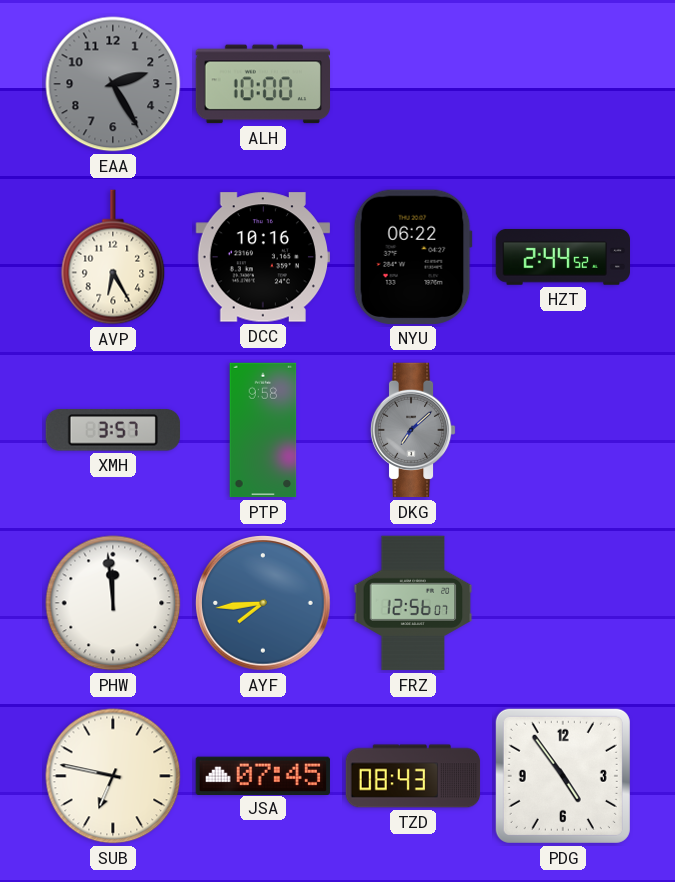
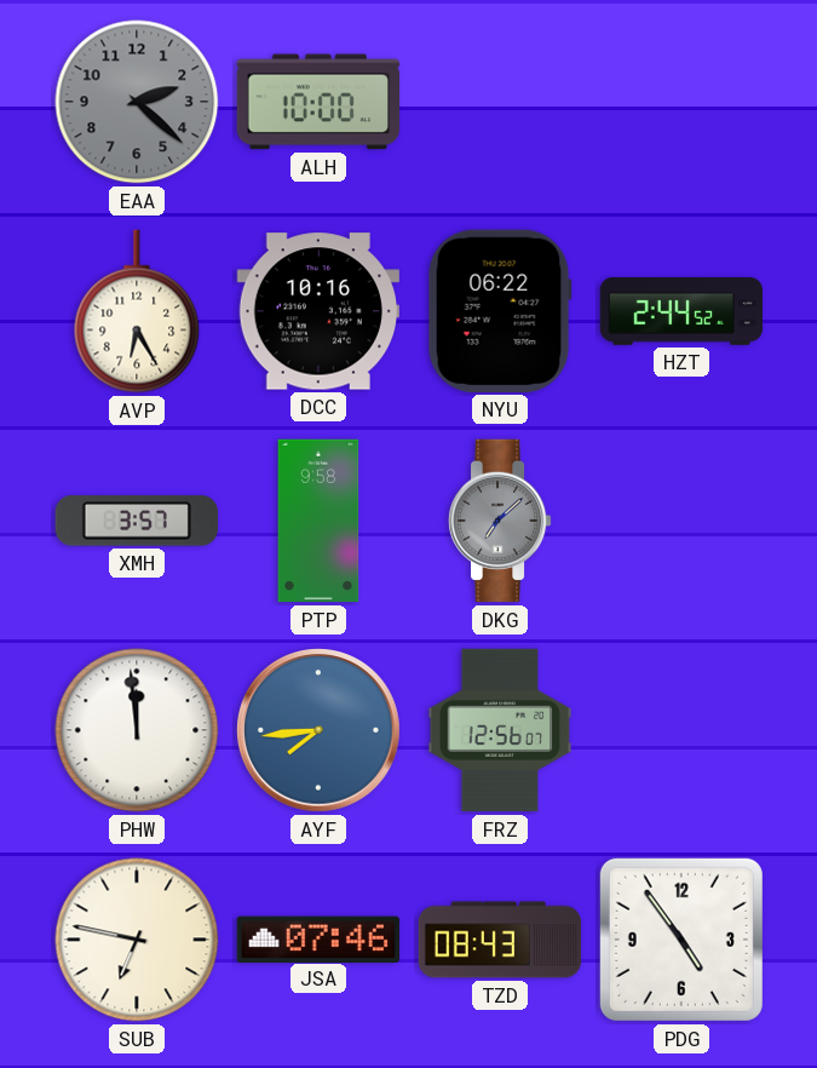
EAA: 2:25 -> 2:22 (137, 102)
JSA: 07:45 -> 07:46 (318, 938)
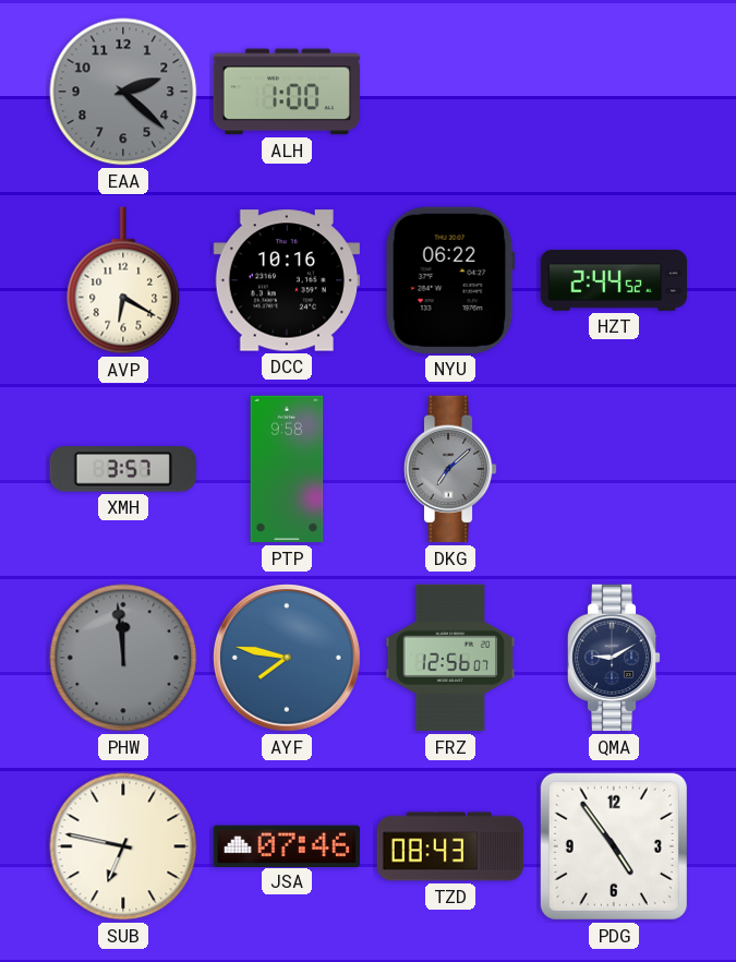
ALH: 10:00 -> 1:00 (286, 92)
AVP: 6:25 -> 6:20 (123, 280)
PHW dial: white -> grey (123, 658)
AYF: 7:44 -> 7:47 (288, 659)
QMA: none -> 9:10 (614, 658)
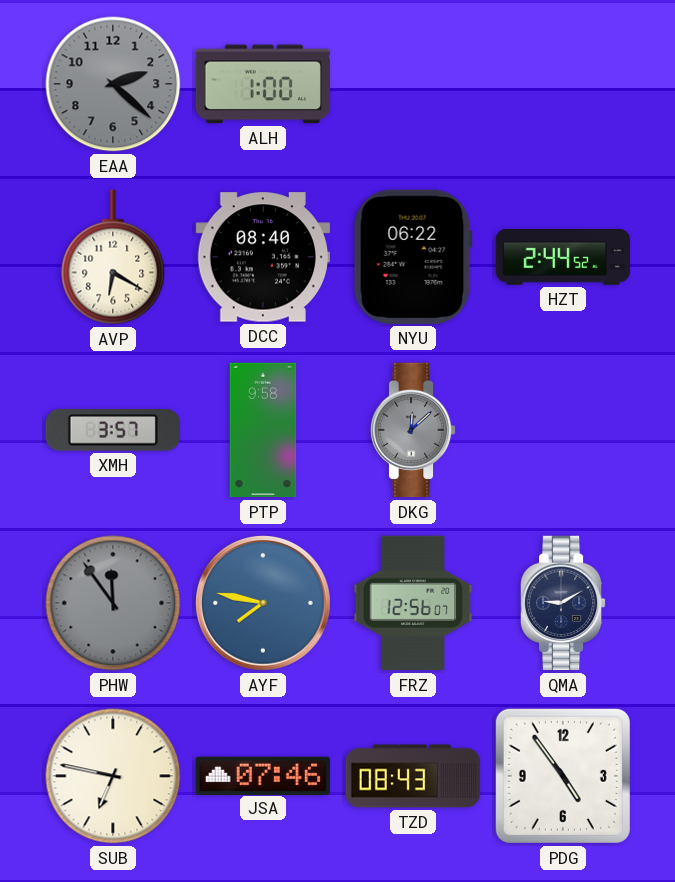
DCC: 10:16 -> 08:40 (262, 257)
DKG: 7:08 -> 12:08 (413, 430)
PHW: 11:59 -> 11:54 (113, 603)
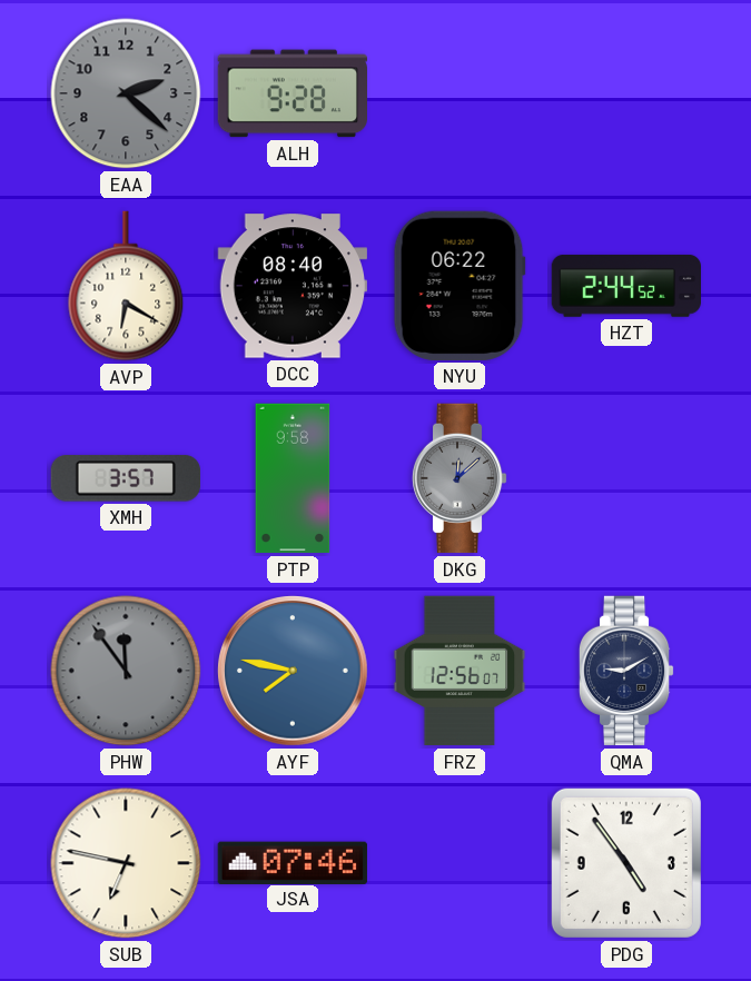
ALH: 1:00 -> 9:28 (291, 93)
TZD: 08:43 -> none (413, 776)
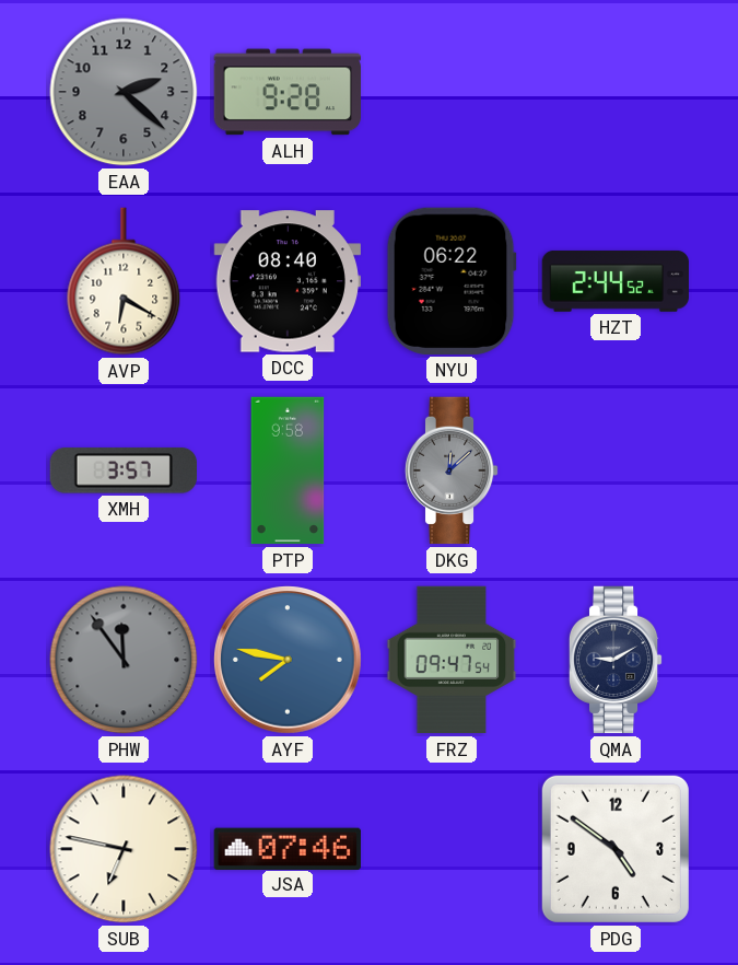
FRZ: 12:56 -> 09:47 (452, 660)
PDG: 4:54 -> 4:51 (616, 849)
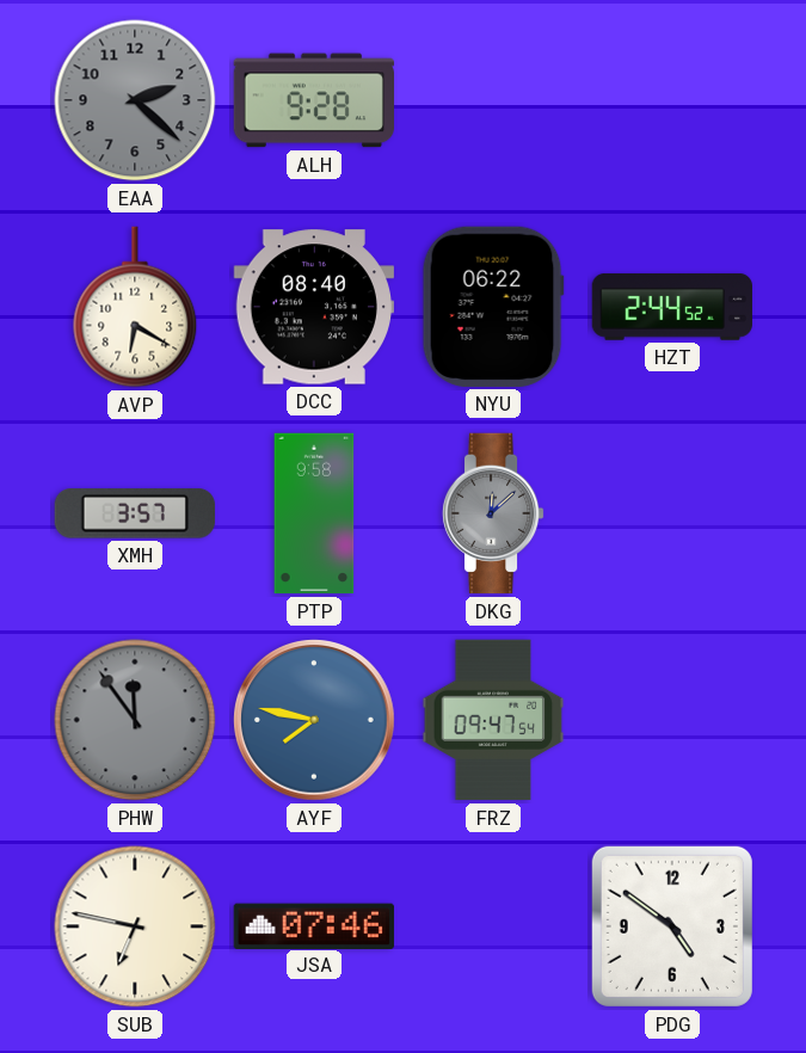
QMA: 9:10 -> none (616, 660)
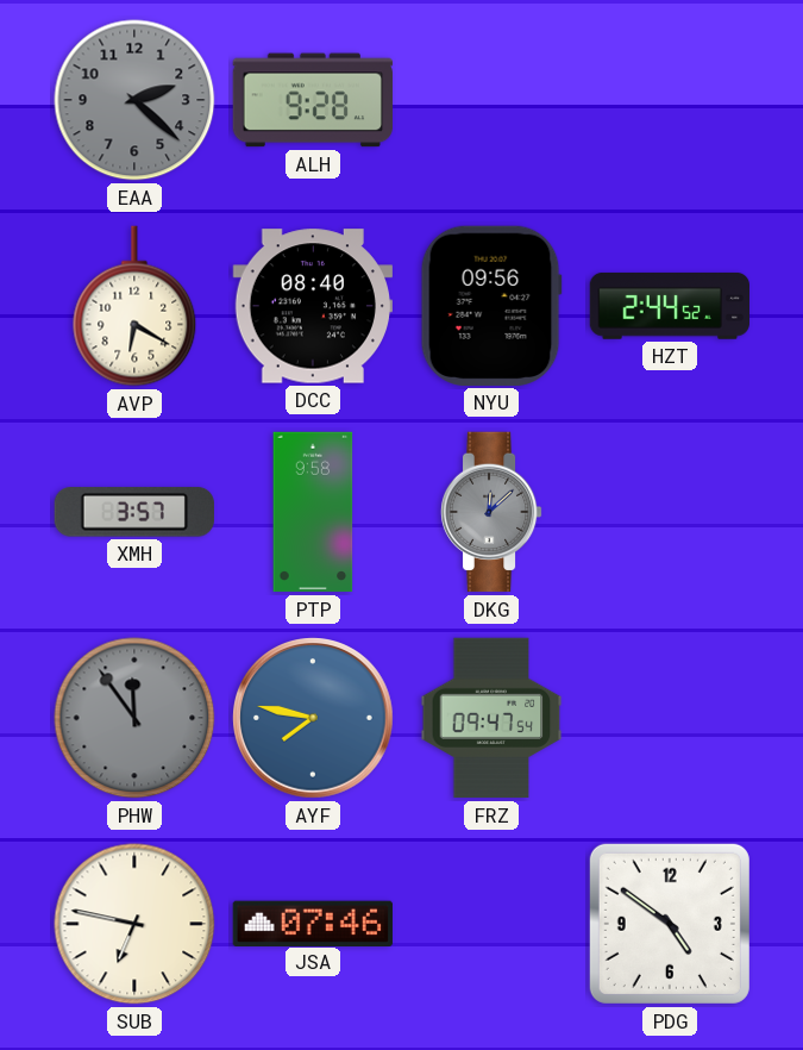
NYU: 06:22 -> 09:56 (491, 306)
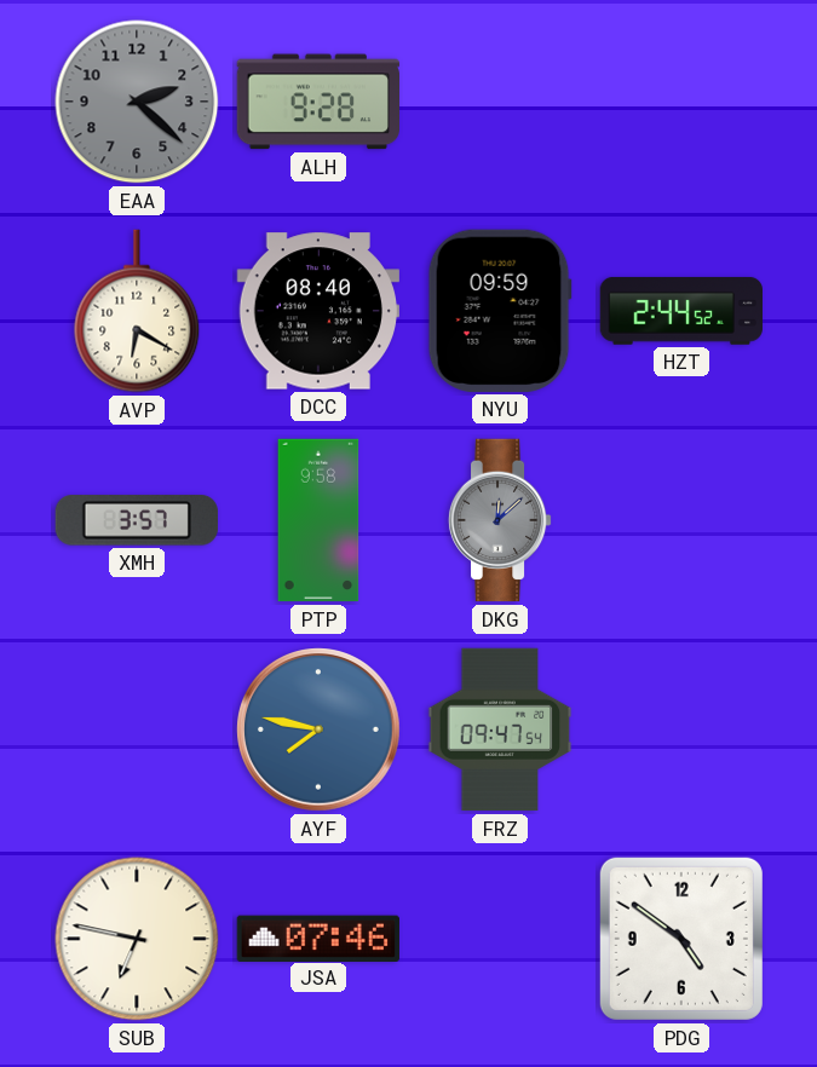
NYU: 09:56 -> 09:59 (500, 311)
PHW: 11:54 -> none (134, 718)
